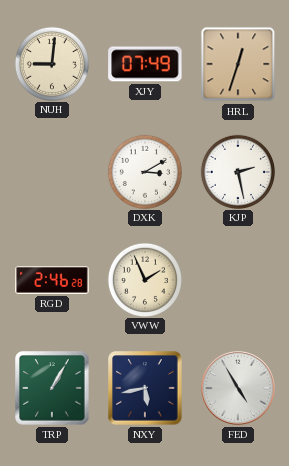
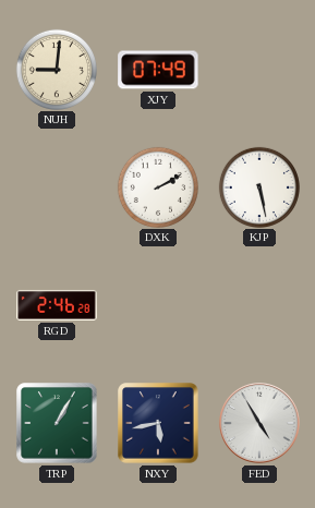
HRL: 12:33 -> none (238, 64)
DXK: 3:10 -> 2:10 (157, 186)
KJP: 2:28 -> 5:28 (258, 186)
VWW: 1:56 -> none (144, 279)
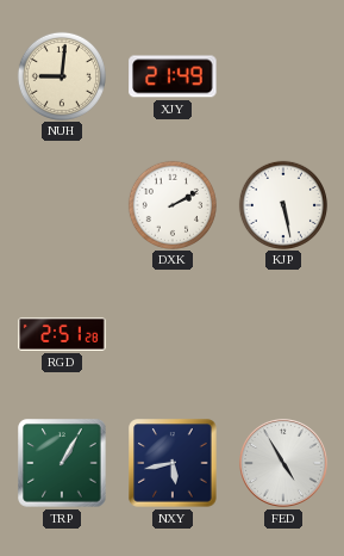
XJY: 07:49 -> 21:49 (173, 76)
RGD: 2:46 -> 2:51 (62, 334)
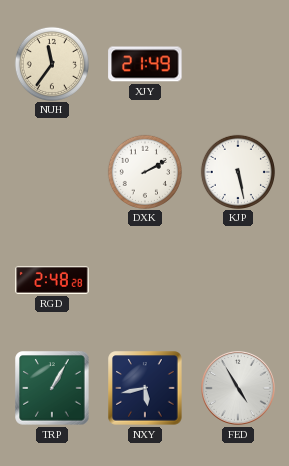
NUH: 9:01 -> 11:36 (51, 63)
RGD: 2:51 -> 2:48 (52, 280)
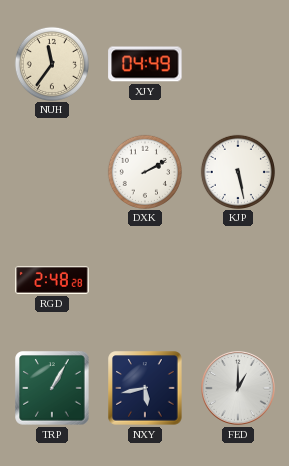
XJY: 21:49 -> 04:49 (145, 64)
FED: 4:55 -> 1:00 (238, 388)
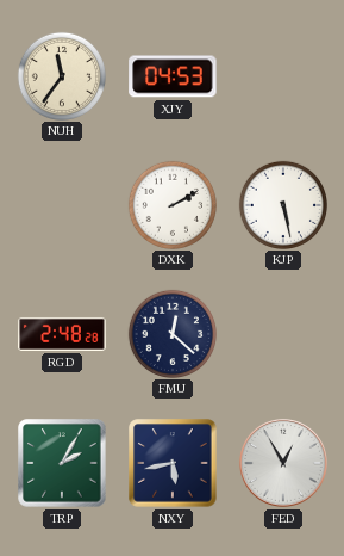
XJY: 04:49 -> 04:53 (173, 76)
FMU: none -> 12:22 (171, 333)
TRP: 1:05 -> 2:05 (62, 463)
FED: 1:00 -> 12:55 (283, 463)
